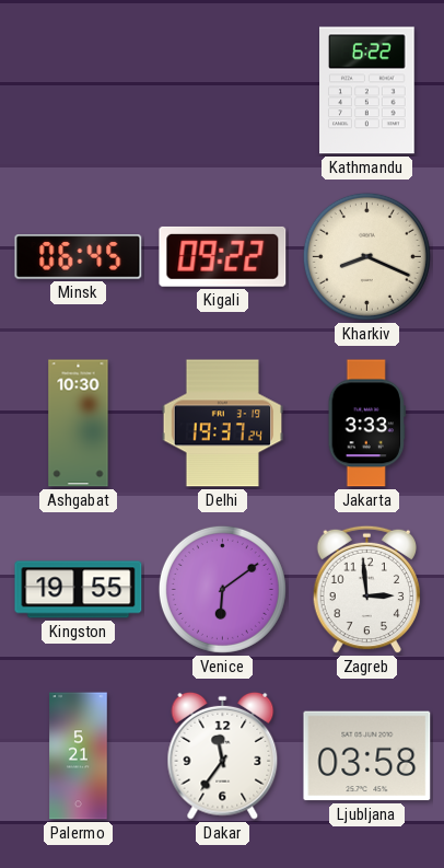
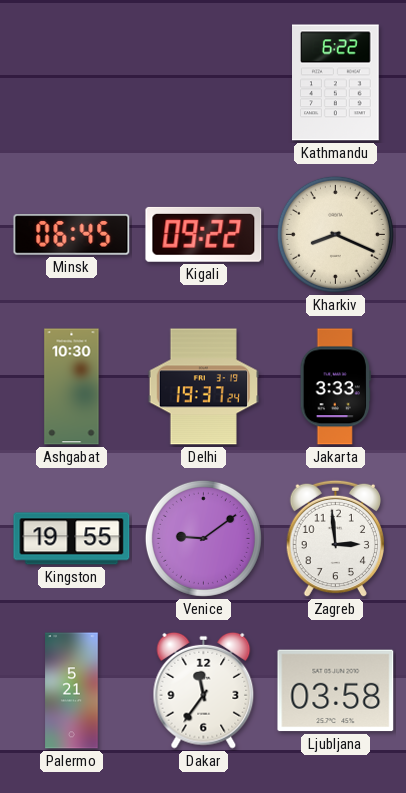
Venice: 6:09 -> 9:09 (203, 538)
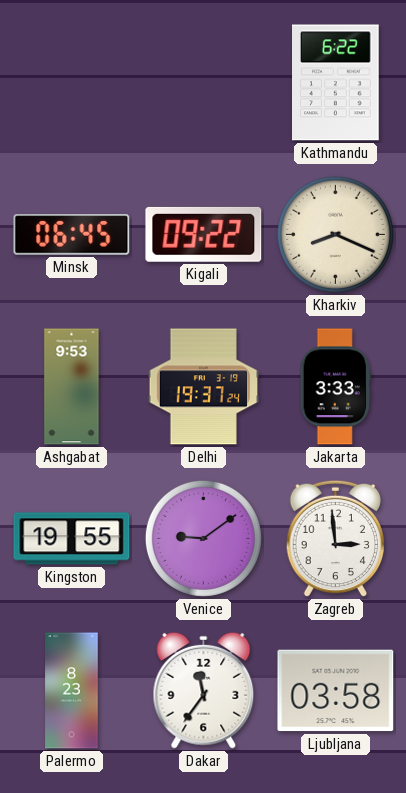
Ashgabat: 10:30 -> 9:53 (72, 387)
Palermo: 5:21 -> 8:23 (72, 691)
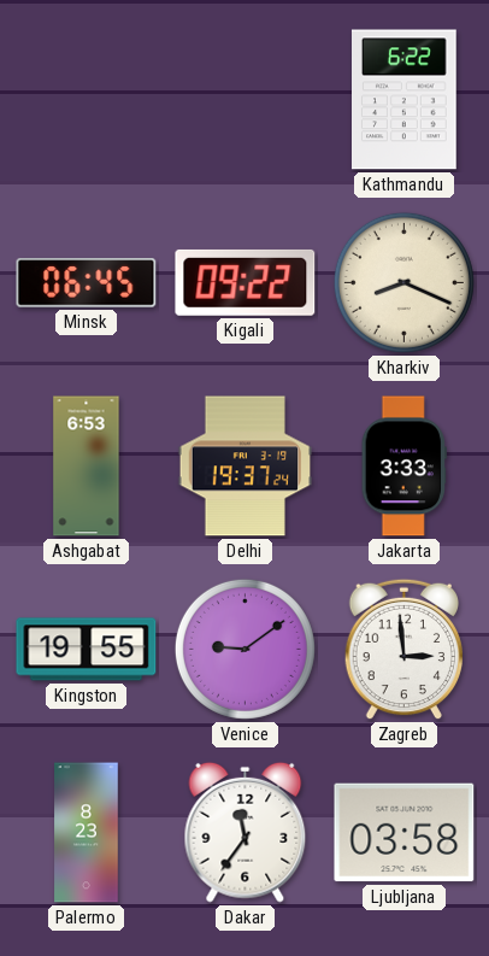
Ashgabat: 9:53 -> 6:53 (87, 467)
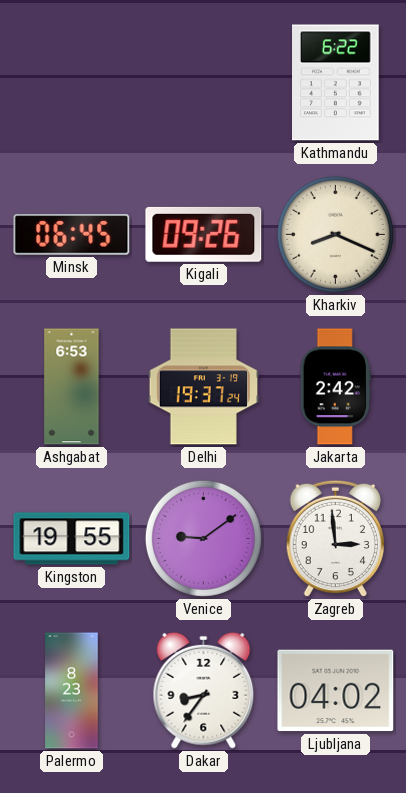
Kigali: 09:22 -> 09:26 (204, 234)
Jakarta: 3:33 -> 2:42 (335, 387)
Dakar: 11:36 -> 8:36 (204, 690)
Ljubljana: 03:58 -> 04:02 (336, 691)
